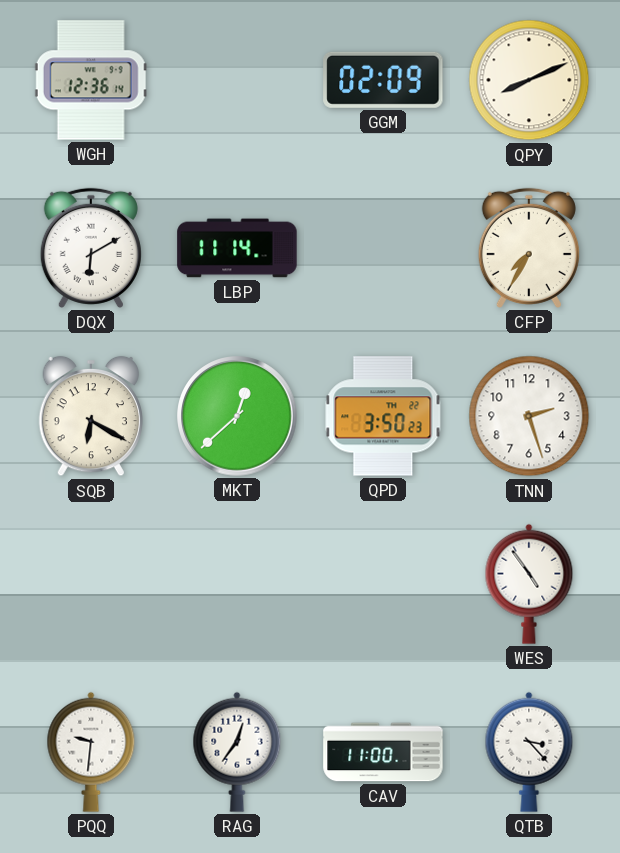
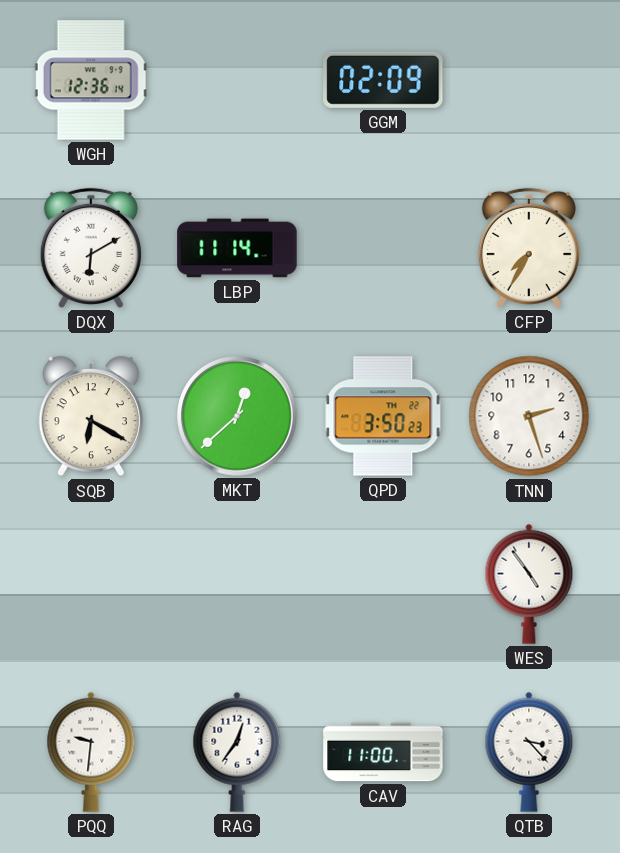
QPY: 8:11 -> none (529, 80)
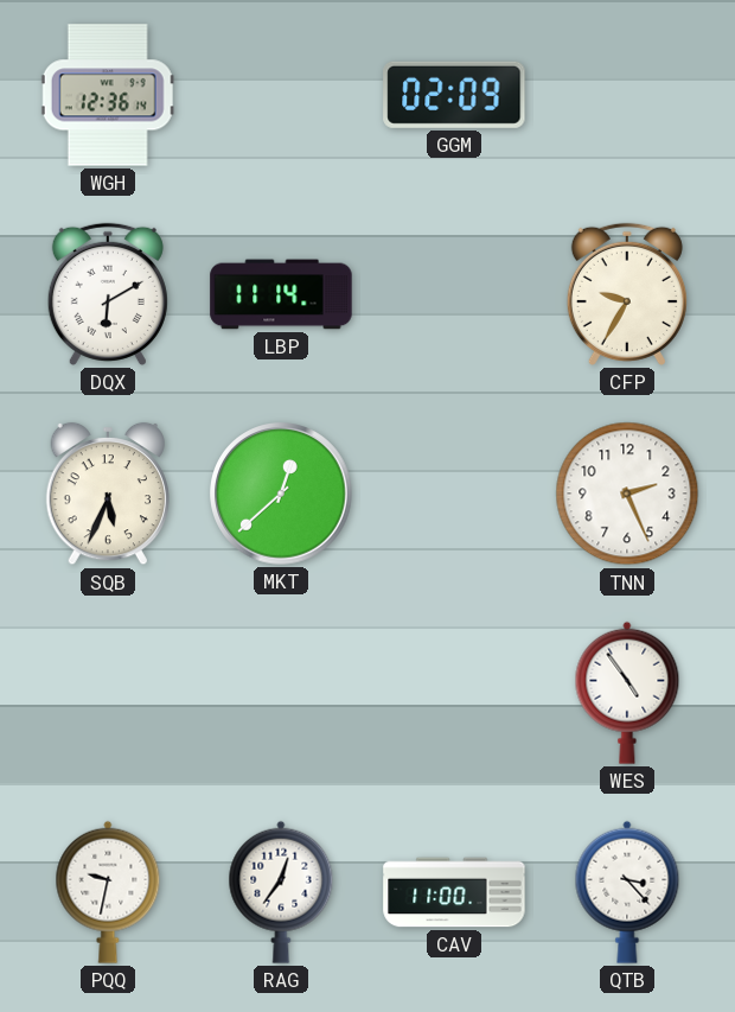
CFP: 7:35 -> 9:35 (627, 294)
SQB: 6:20 -> 5:34 (107, 494)
QPD: 3:50 -> none (383, 416)
TNN: 2:27 -> 2:26 (627, 494)
PQQ: 9:31 -> 9:32 (108, 892)
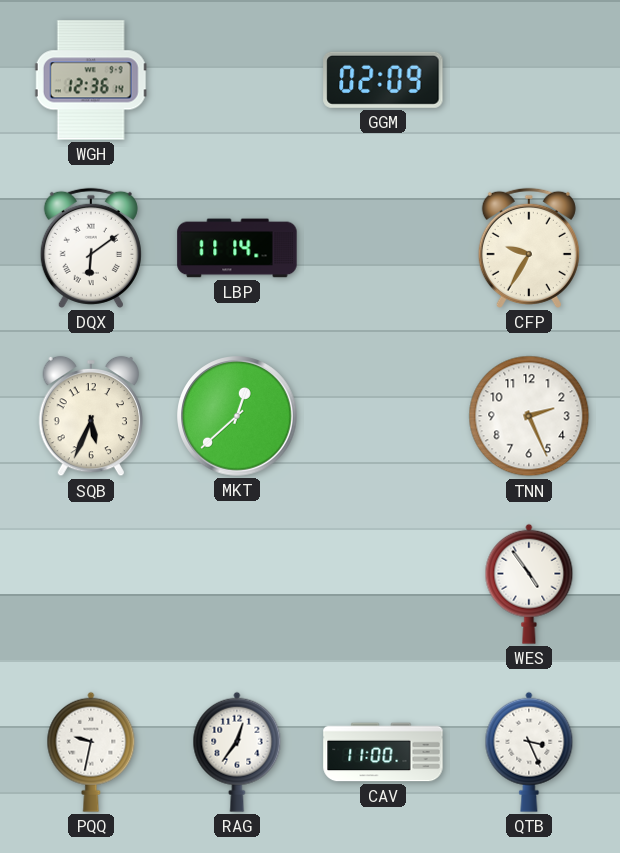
DQX: 6:10 -> 6:09 (91, 248)
QTB: 3:23 -> 3:26 (529, 752)
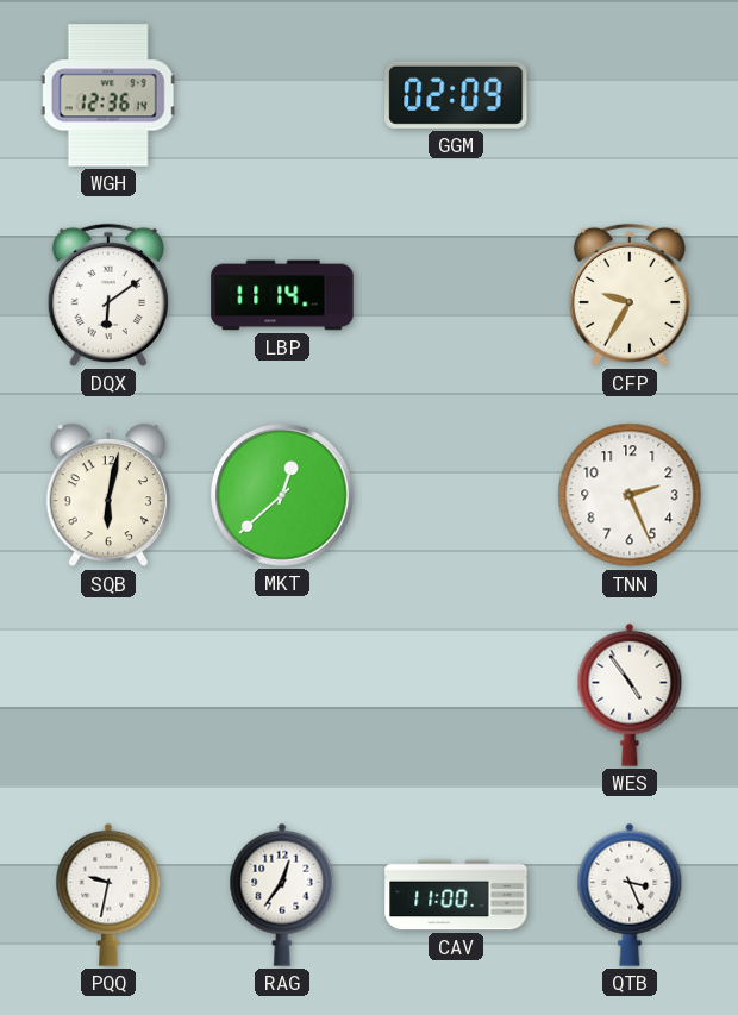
SQB: 5:34 -> 6:02 (107, 495)
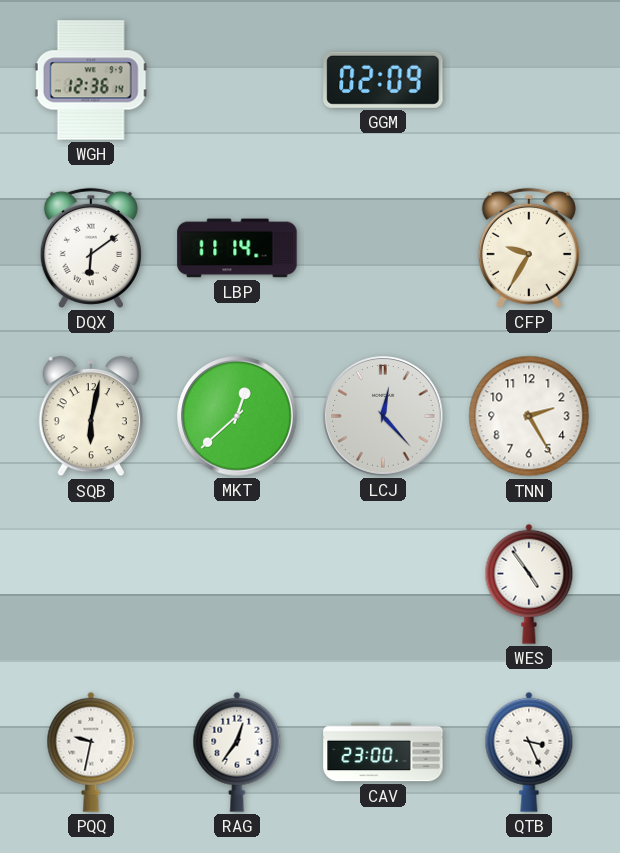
LCJ: none -> 12:23 (383, 416)
TNN: 2:26 -> 2:25 (529, 416)
CAV: 11:00 -> 23:00 (383, 752)
